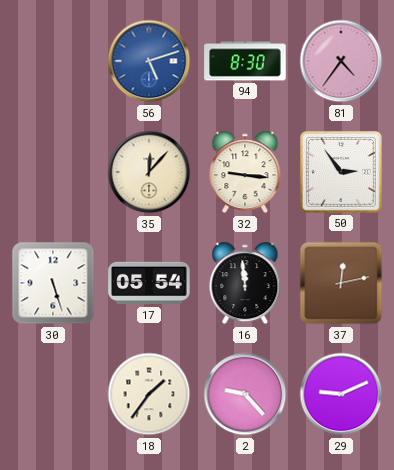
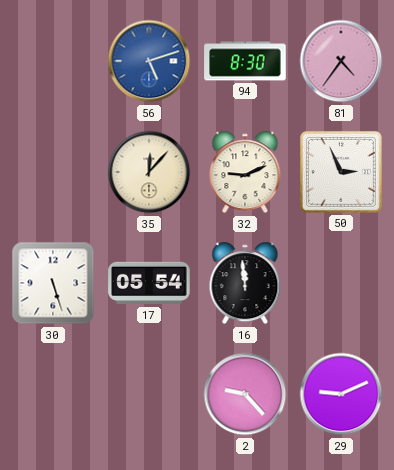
32: 9:16 -> 9:11 (245, 172)
50: 2:54 -> 2:56 (341, 172)
37: 12:13 -> none (341, 283)
18: 1:36 -> none (149, 394)
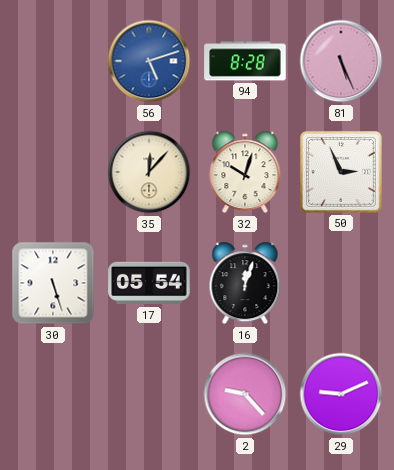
94: 8:30 -> 8:28 (245, 61)
81: 4:36 -> 5:26 (341, 61)
32: 9:11 -> 10:03 (245, 172)
16: 11:59 -> 12:03 (245, 283)
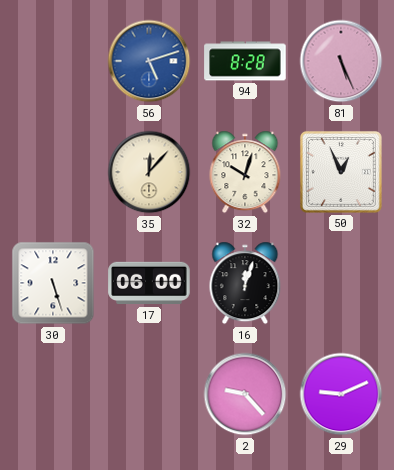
50: 2:56 -> 12:56 (341, 172)
17: 05:54 -> 06:00 (149, 283)
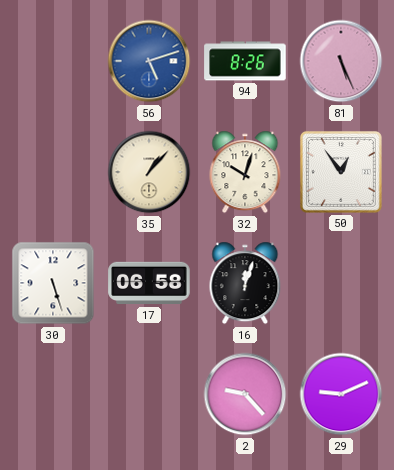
94: 8:28 -> 8:26 (245, 61)
35: 12:07 -> 1:07 (149, 172)
50: 12:56 -> 12:54 (341, 172)
17: 06:00 -> 06:58 (149, 283)
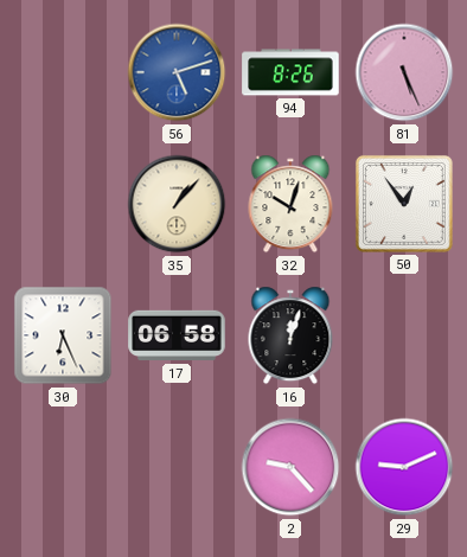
30: 5:27 -> 6:26 (63, 335)
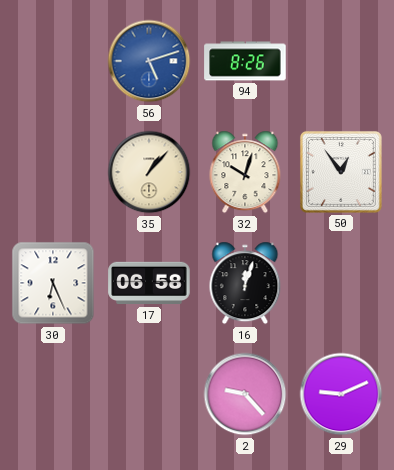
81: 5:26 -> none (404, 72)
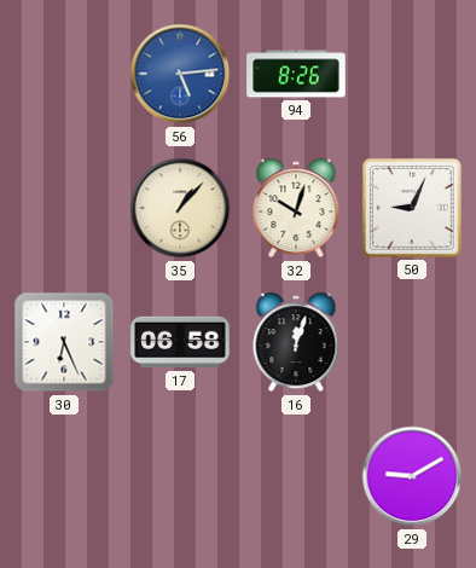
56: 5:12 -> 5:14 (180, 74)
50: 12:54 -> 9:04 (412, 208)
2: 9:23 -> none (245, 394)
29: 9:11 -> 9:10 (412, 476)
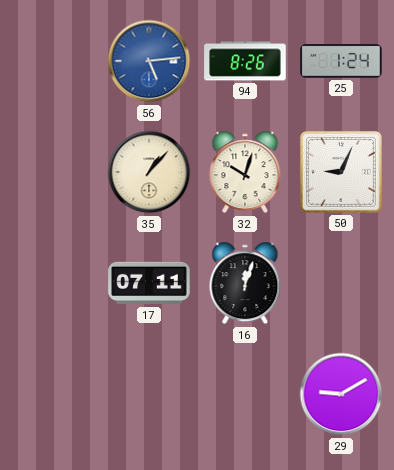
25: none -> 1:24 (341, 61)
30: 6:26 -> none (64, 342)
17: 06:58 -> 07:11 (149, 283)
